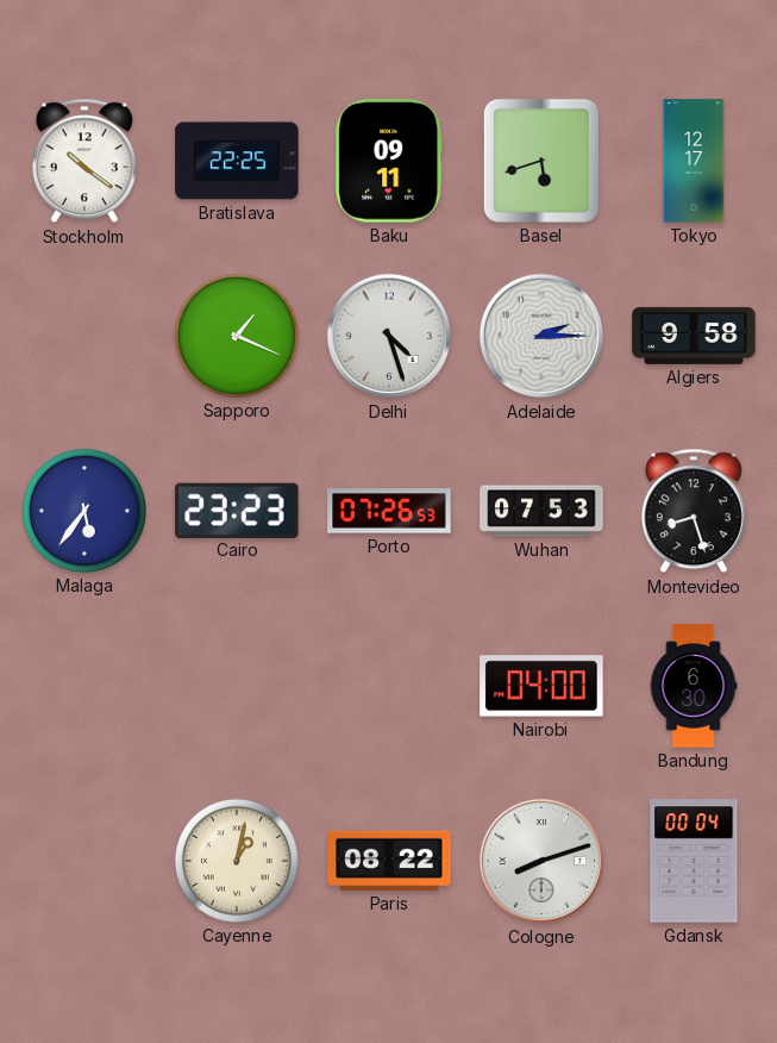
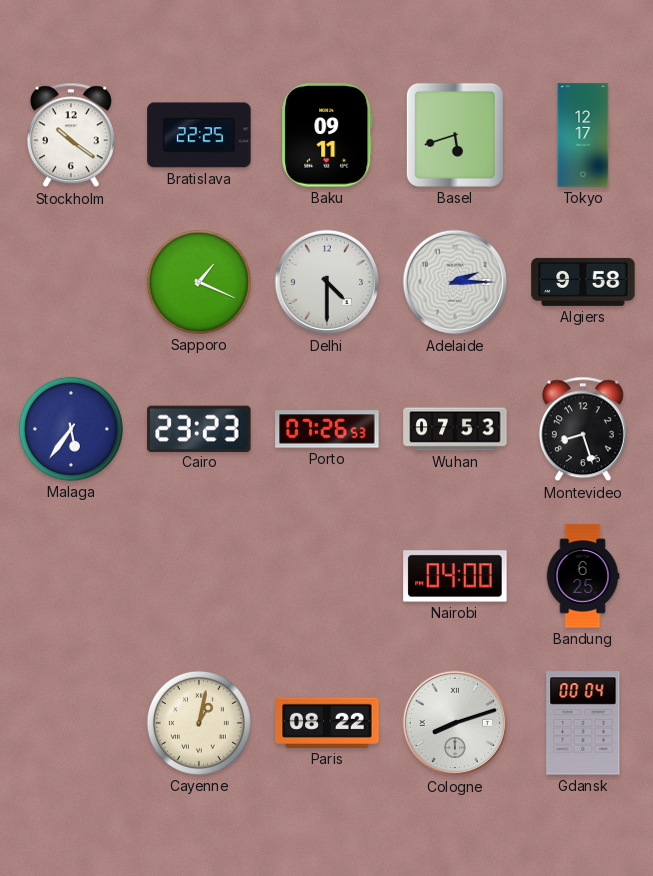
Delhi: 4:27 -> 4:30 (327, 282)
Bandung: 6:30 -> 6:25 (583, 576)
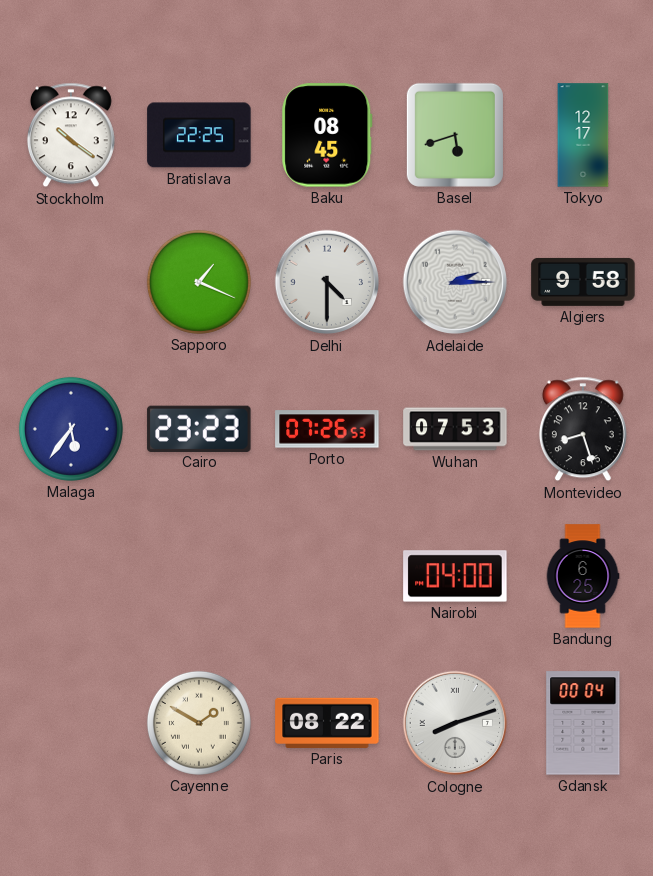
Baku: 09:11 -> 08:45 (327, 135)
Cayenne: 1:02 -> 1:50 (199, 723)
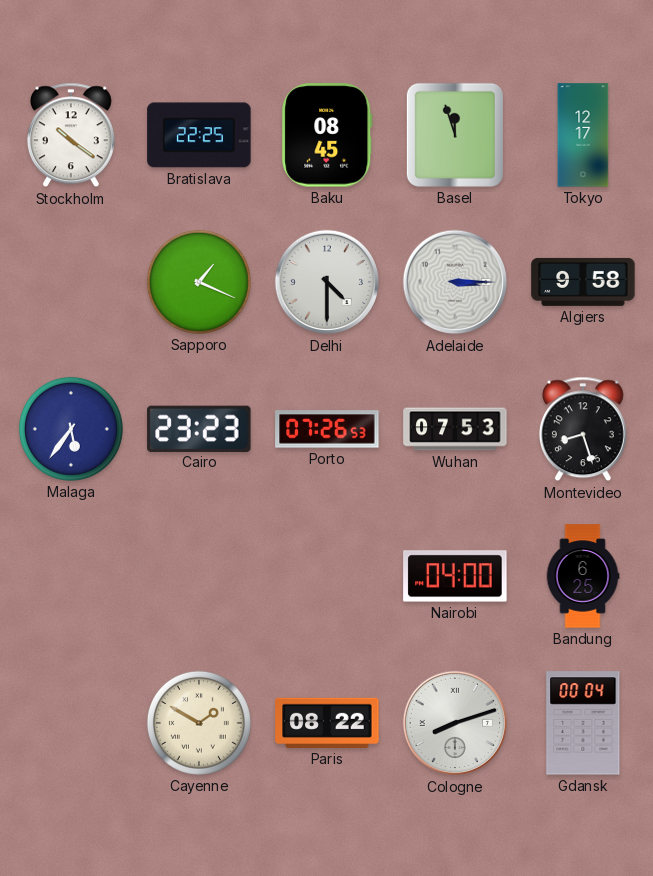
Basel: 5:42 -> 11:57 (455, 135)
Adelaide: 2:15 -> 3:15 (455, 282)
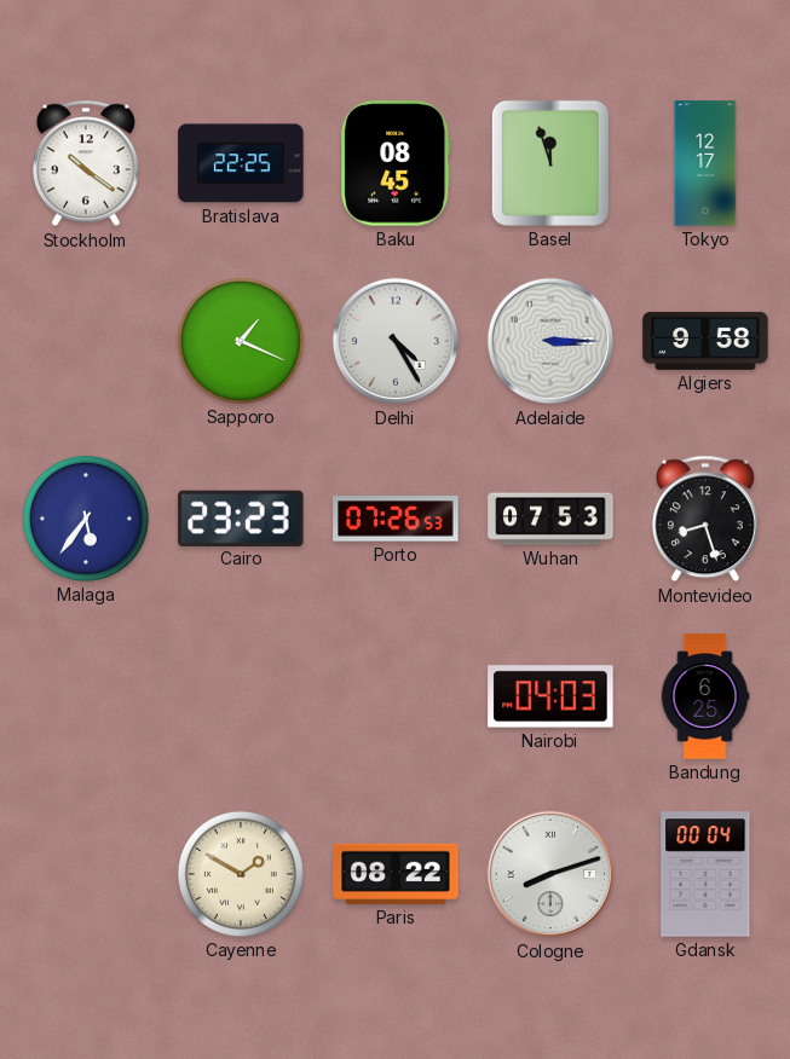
Delhi: 4:30 -> 4:25 (396, 341)
Nairobi: 04:00 -> 04:03 (550, 696)
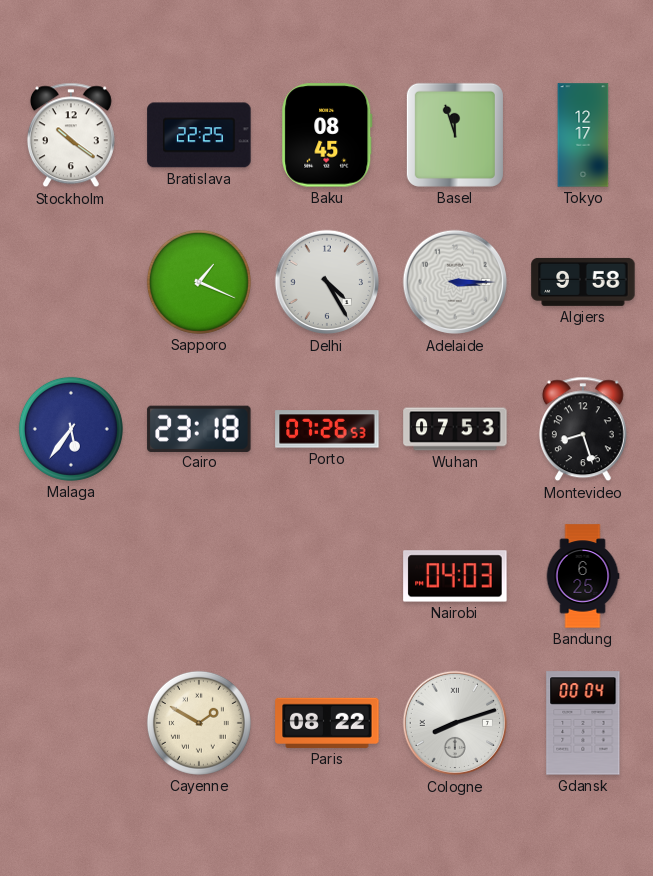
Cairo: 23:23 -> 23:18 (199, 428)
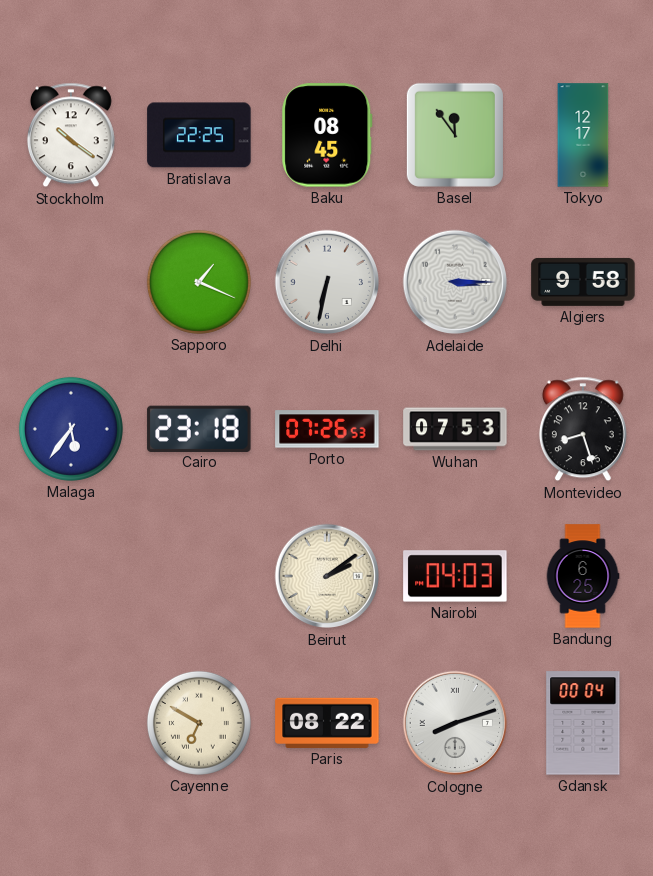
Basel: 11:57 -> 11:54 (455, 135)
Delhi: 4:25 -> 6:32 (327, 282)
Beirut: none -> 2:09 (327, 576)
Cayenne: 1:50 -> 6:50 (199, 723)
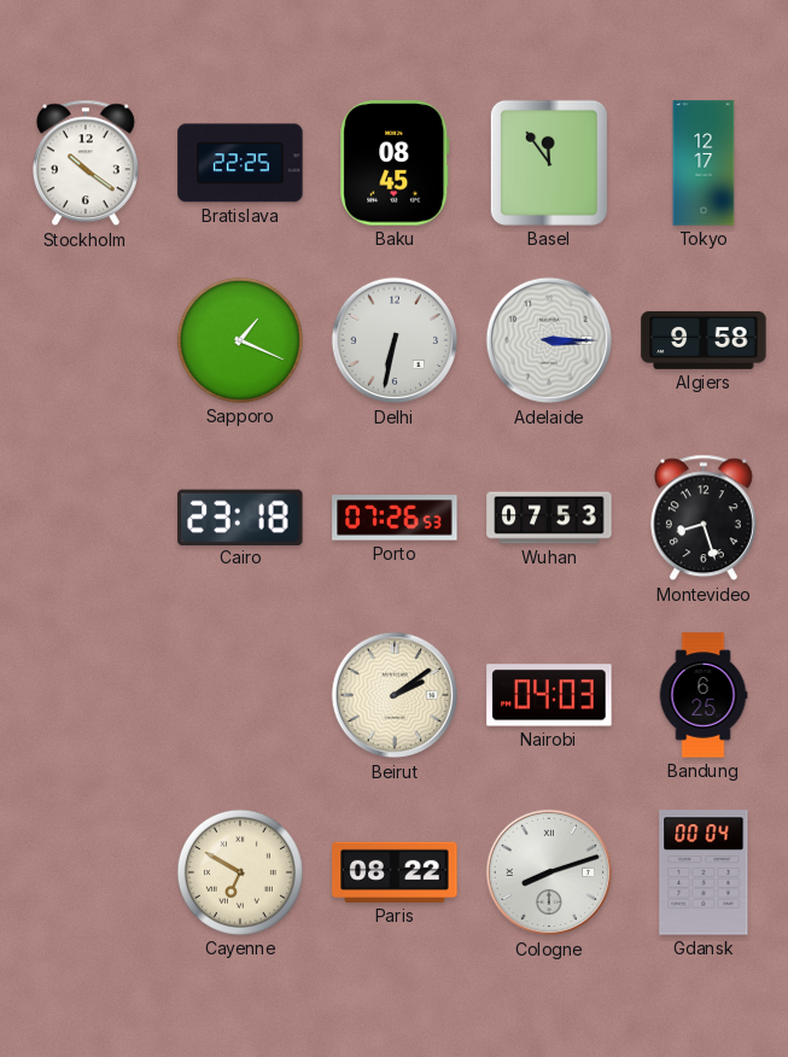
Malaga: 5:36 -> none (71, 429)
